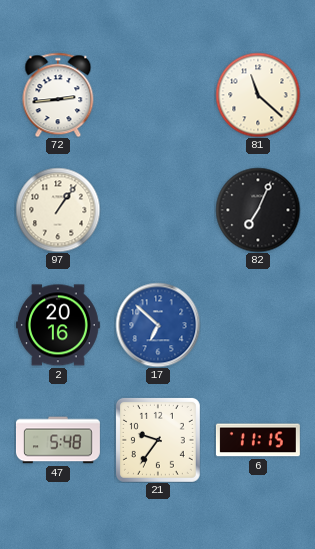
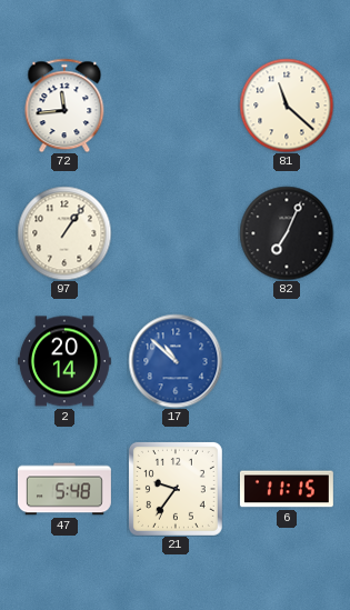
72: 2:44 -> 11:44 (64, 106)
2: 20:16 -> 20:14 (64, 361)
17: 6:52 -> 10:52 (176, 361)
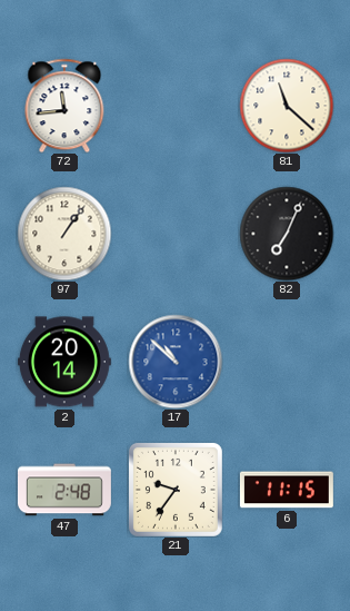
47: 5:48 -> 2:48 (64, 490)
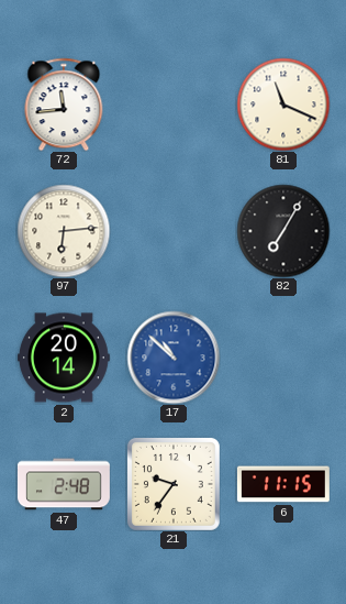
81: 11:22 -> 11:19 (283, 105)
97: 1:06 -> 6:14 (64, 231)
82: 7:04 -> 7:05 (283, 231)
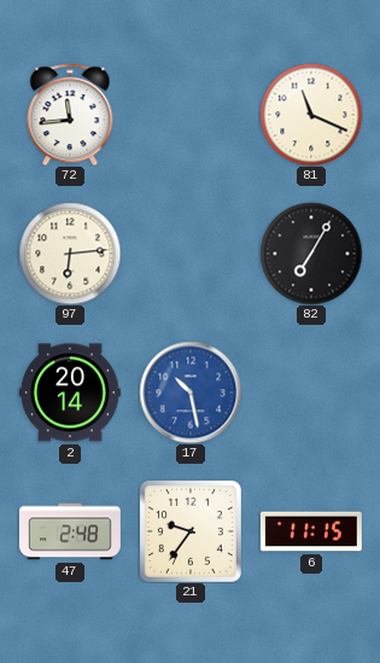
17: 10:52 -> 10:28 (191, 392)
